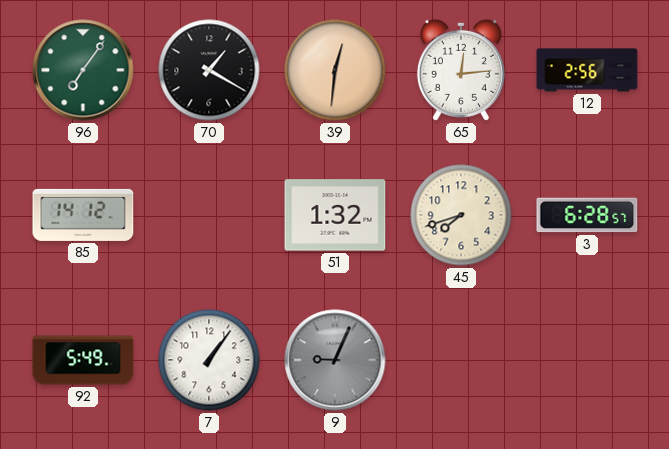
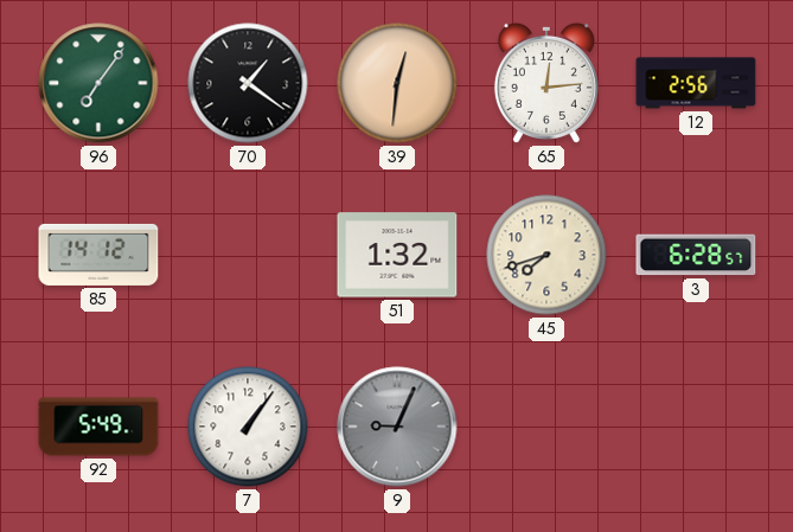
70: 1:20 -> 1:21 (248, 83)
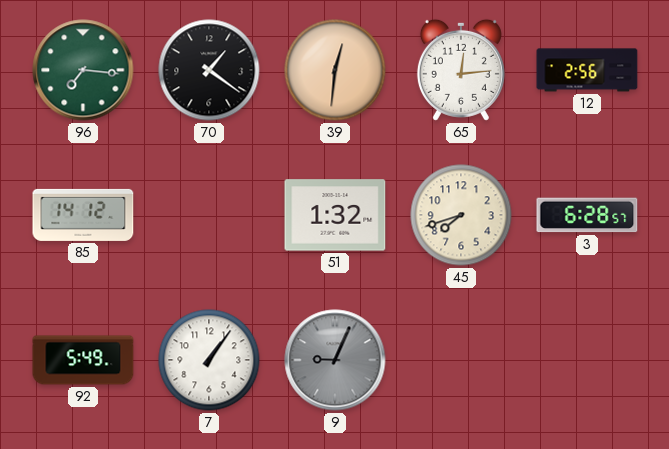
96: 7:06 -> 7:16 (83, 70)
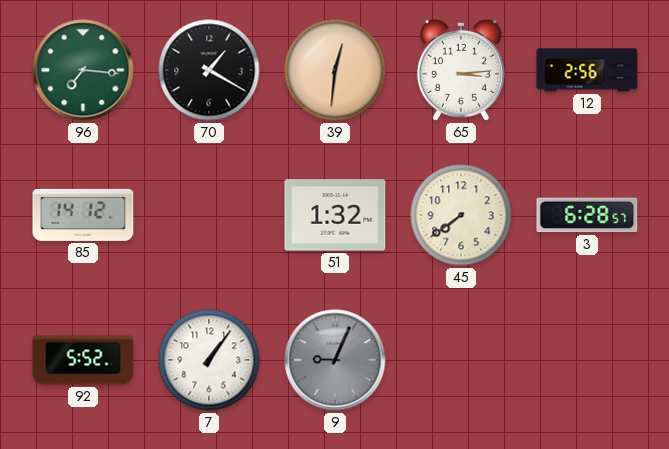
70: 1:21 -> 1:20 (209, 70)
65: 12:14 -> 3:14 (461, 70)
45: 7:42 -> 7:39 (461, 215)
92: 5:49 -> 5:52 (83, 360)
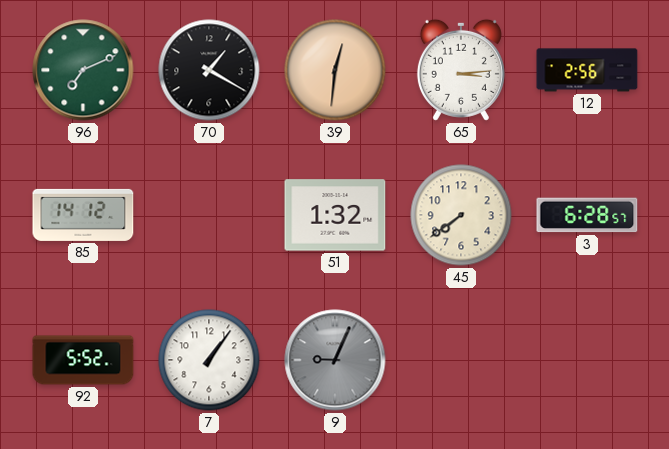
96: 7:16 -> 7:11 (83, 70)
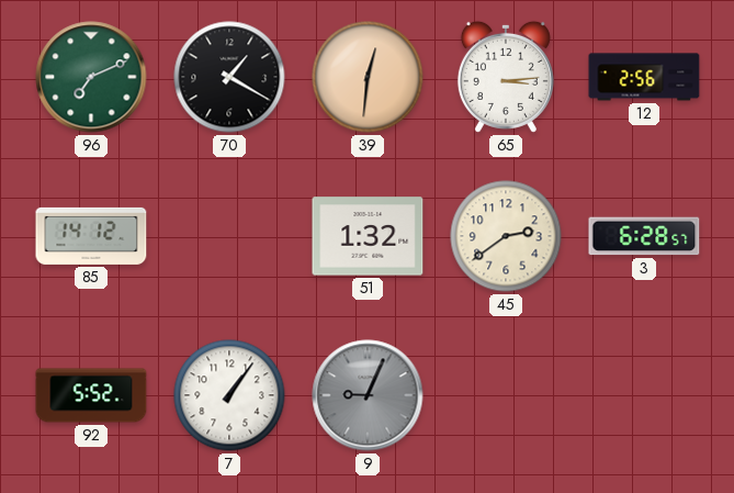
45: 7:39 -> 2:39 (506, 236)
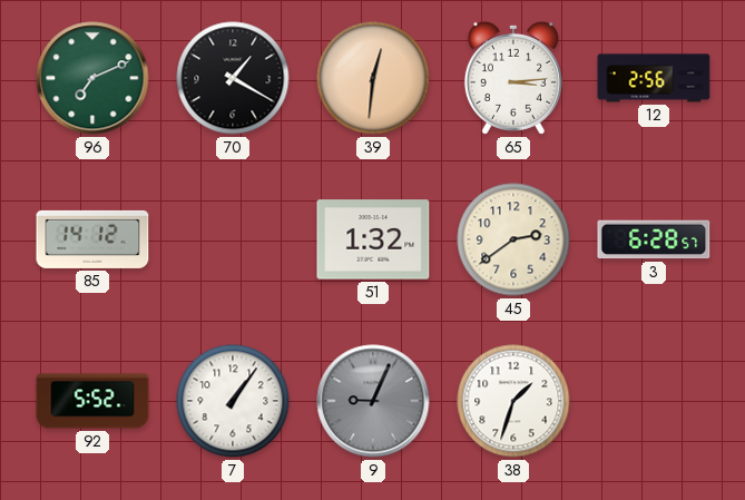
38: none -> 1:33 (513, 401)
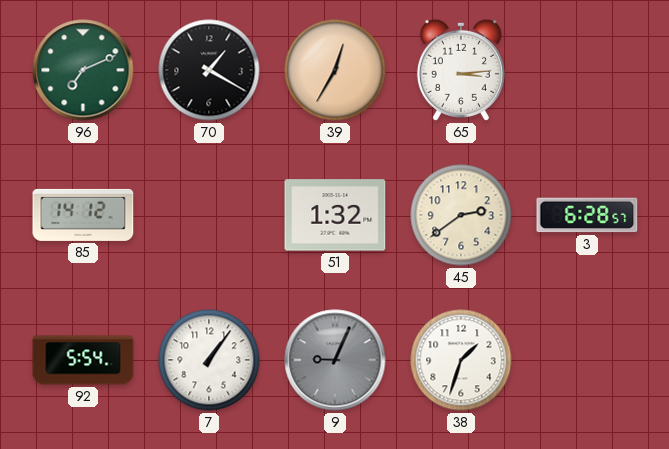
39: 12:31 -> 12:35 (335, 70)
12: 2:56 -> none (654, 78)
92: 5:52 -> 5:54 (83, 360)
